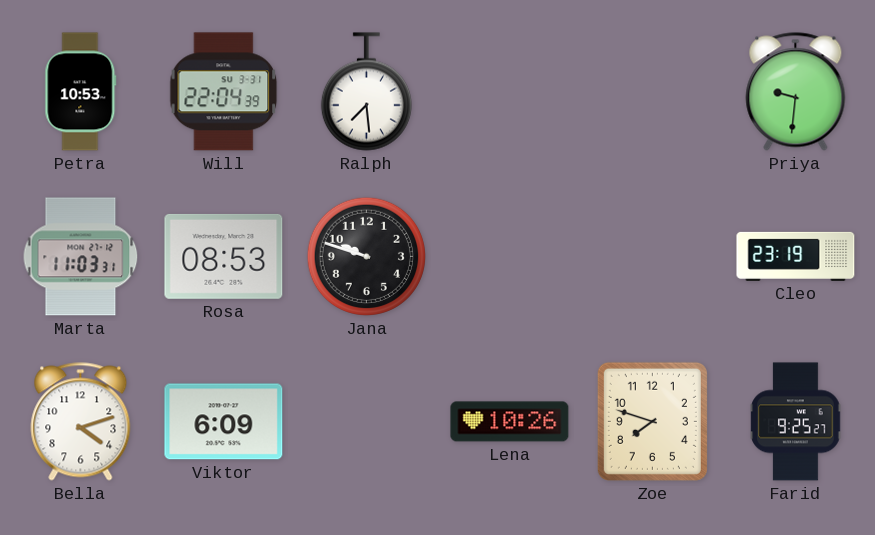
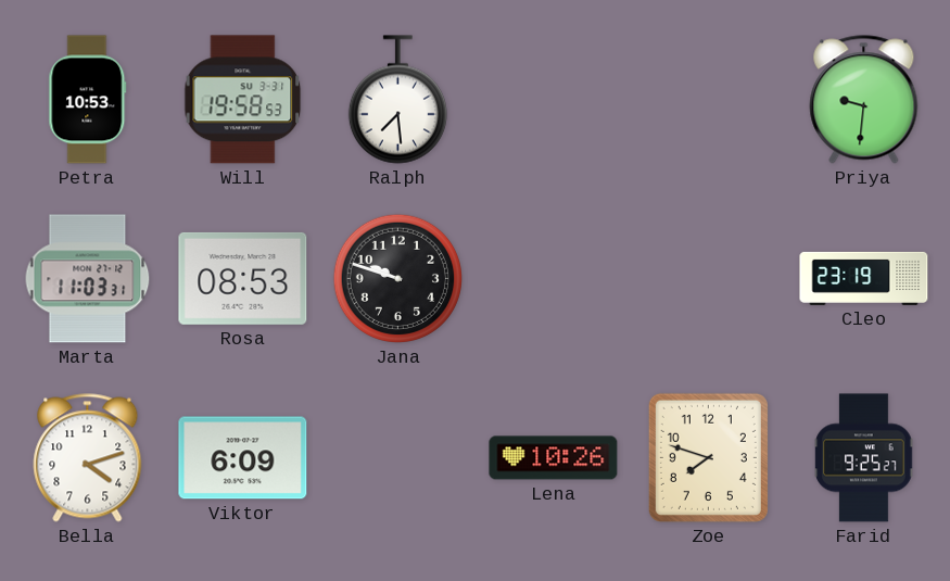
Will: 22:04 -> 19:58 (243, 100)
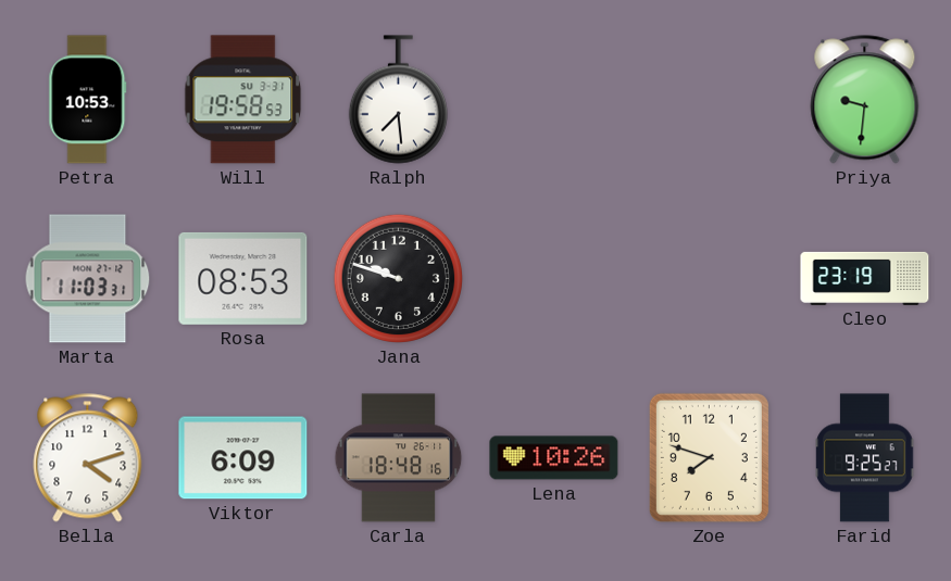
Carla: none -> 18:48 (399, 458)
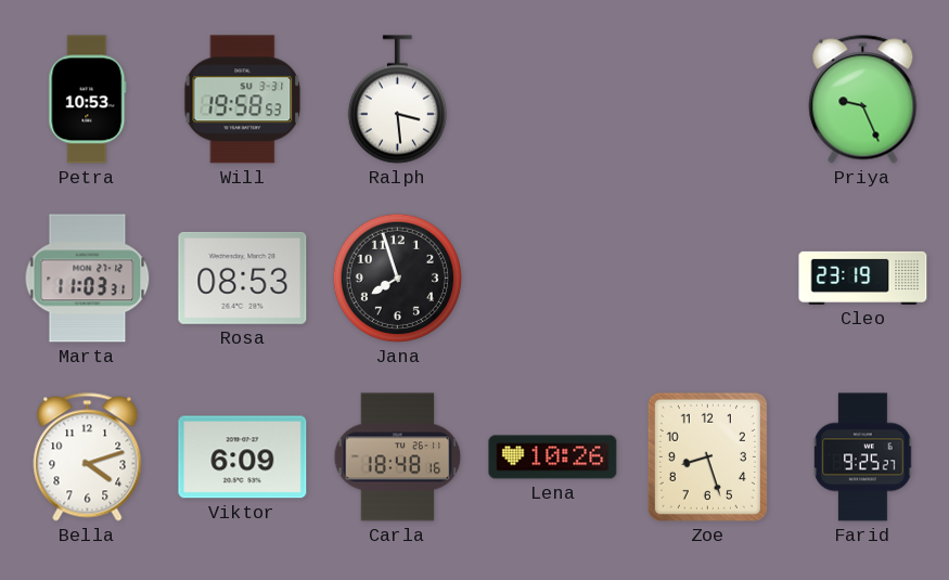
Ralph: 7:29 -> 3:29 (397, 100)
Priya: 9:31 -> 9:26 (863, 100)
Jana: 9:48 -> 7:57 (397, 278)
Zoe: 7:48 -> 8:27 (707, 456)
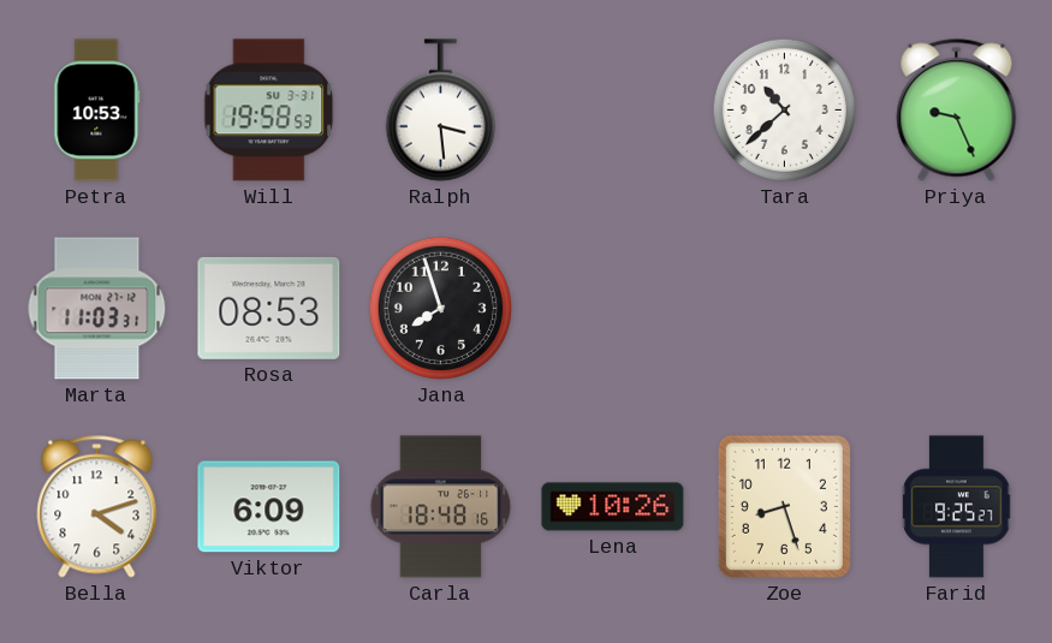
Tara: none -> 10:38 (784, 109)
Cleo: 23:19 -> none (863, 278)
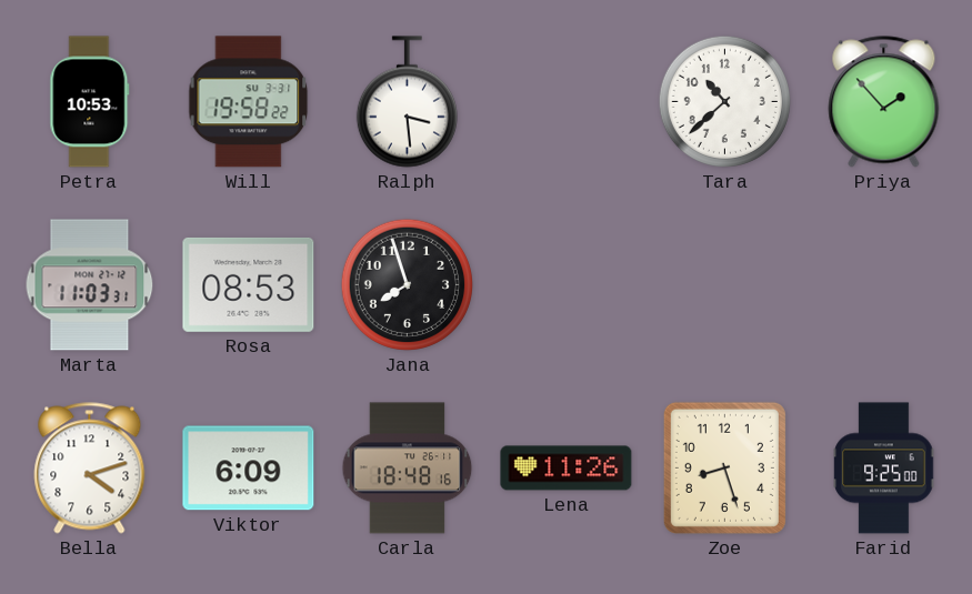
Will: 19:58:53 -> 19:58:22 (249, 102)
Priya: 9:26 -> 1:53 (884, 102)
Lena: 10:26 -> 11:26 (567, 469)
Farid: 9:25:27 -> 9:25:00 (884, 469)
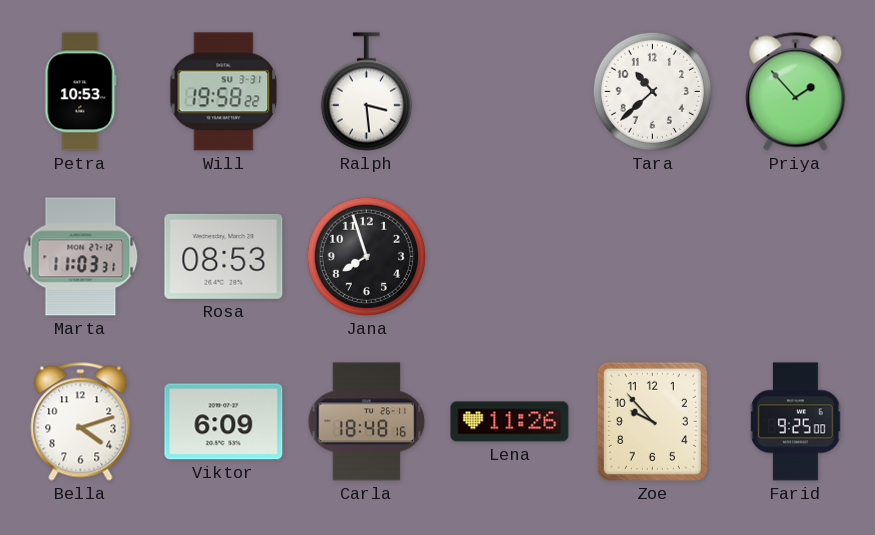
Zoe: 8:27 -> 9:53 (652, 421)
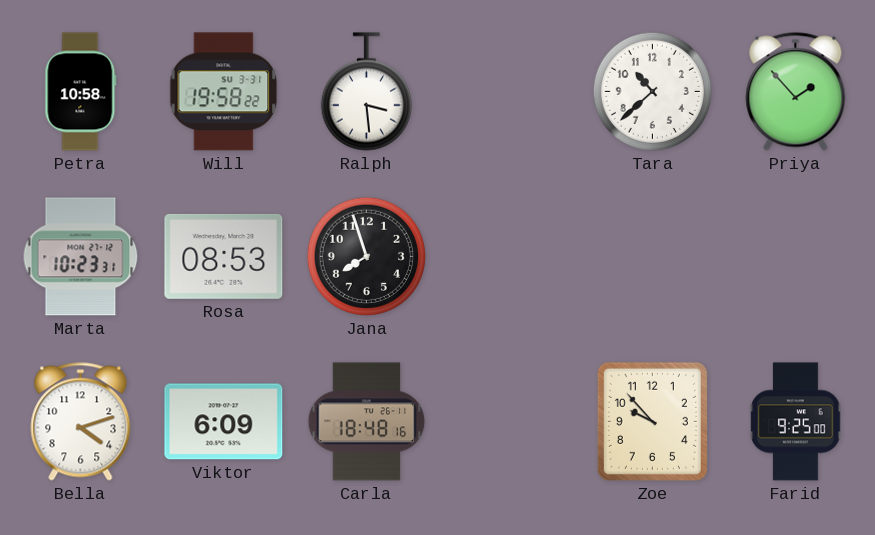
Petra: 10:53 -> 10:58 (81, 92)
Marta: 11:03 -> 10:23 (81, 257)
Lena: 11:26 -> none (510, 422)
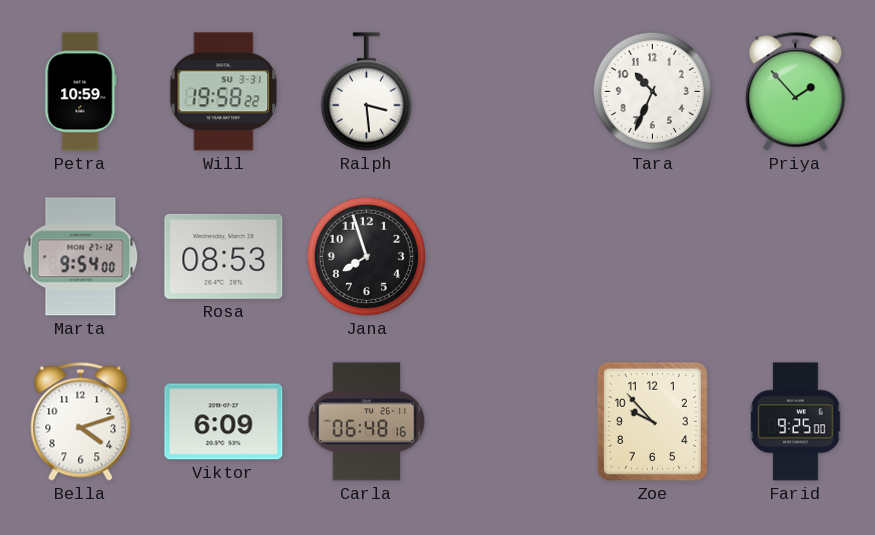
Petra: 10:58 -> 10:59 (81, 92)
Tara: 10:38 -> 10:34 (652, 91)
Marta: 10:23 -> 9:54 (81, 257)
Carla: 18:48 -> 06:48 (367, 422)
